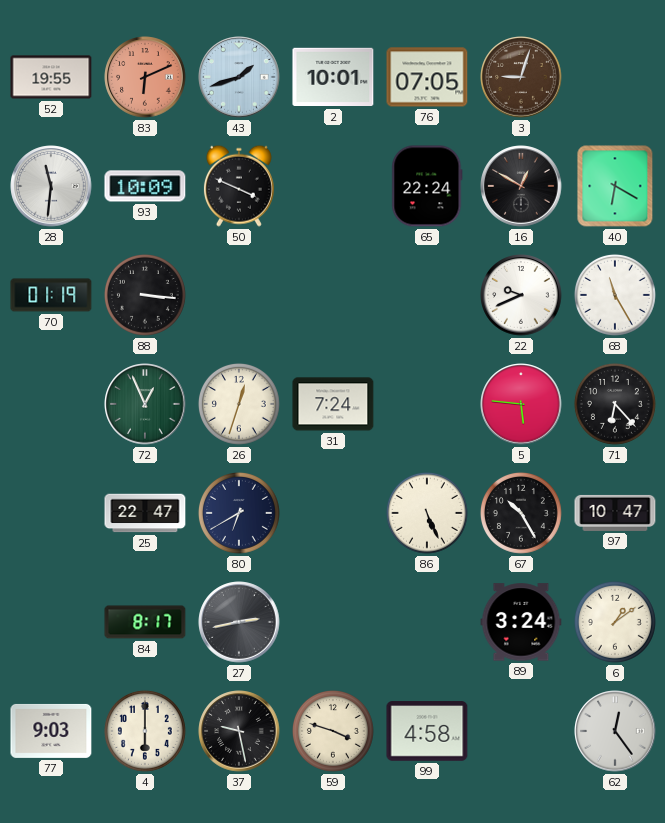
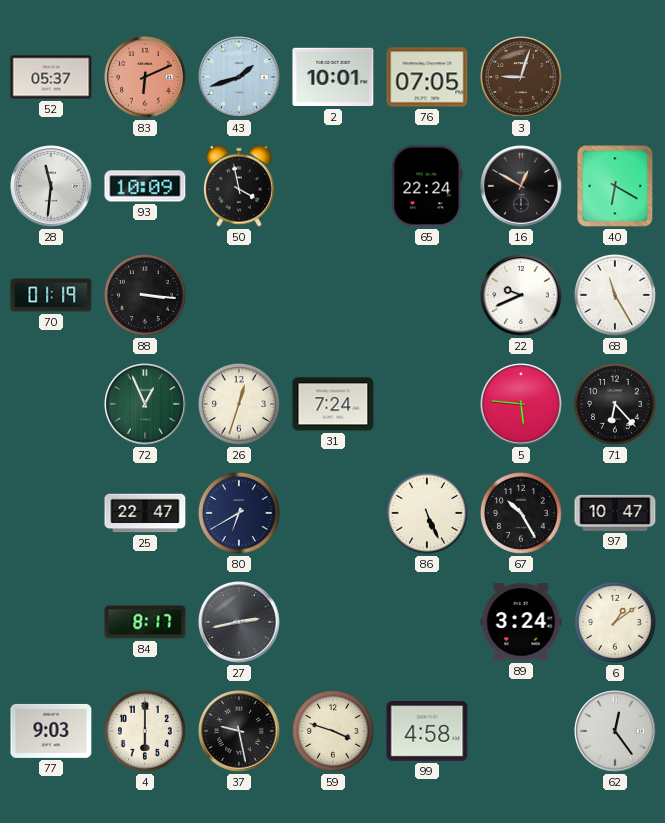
52: 19:55 -> 05:37 (51, 77)
50: 3:49 -> 3:58 (239, 186)
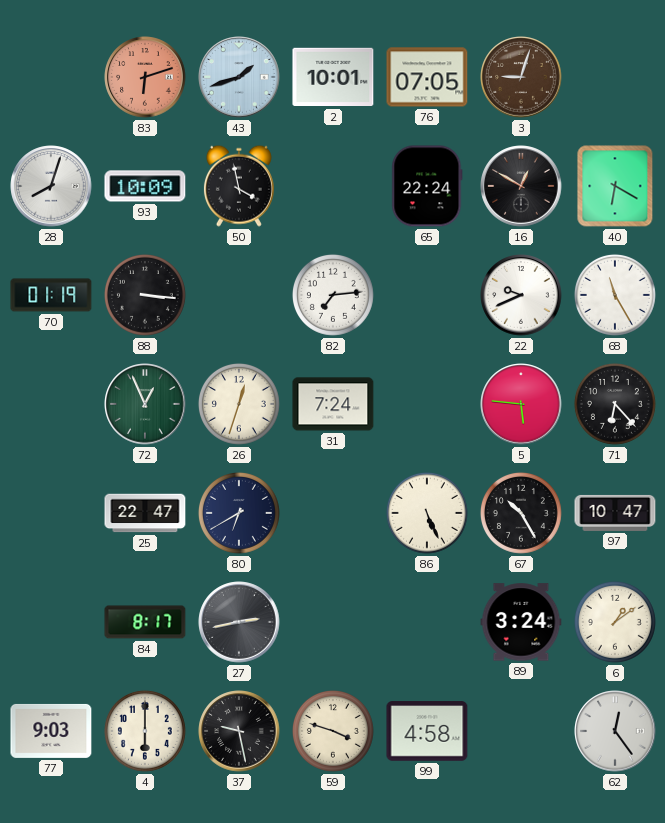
52: 05:37 -> none (51, 77)
83: 6:11 -> 6:12 (145, 77)
28: 11:31 -> 8:03 (51, 186)
82: none -> 7:14 (333, 295)
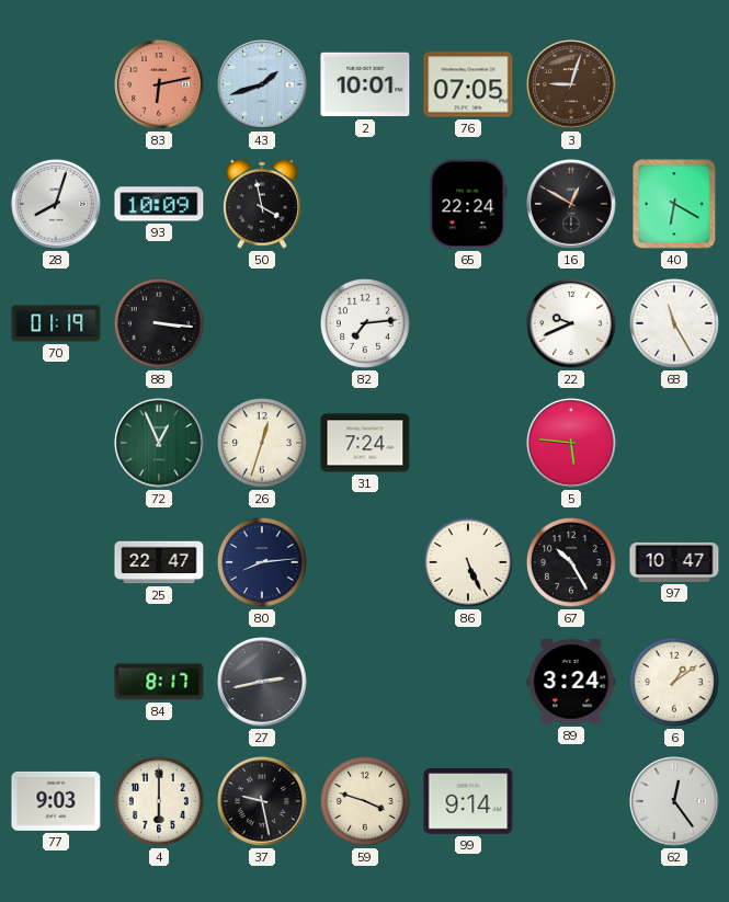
83: 6:12 -> 6:13 (159, 84)
71: 6:23 -> none (615, 404)
80: 6:40 -> 8:14 (262, 562)
99: 4:58 -> 9:14 (468, 801)
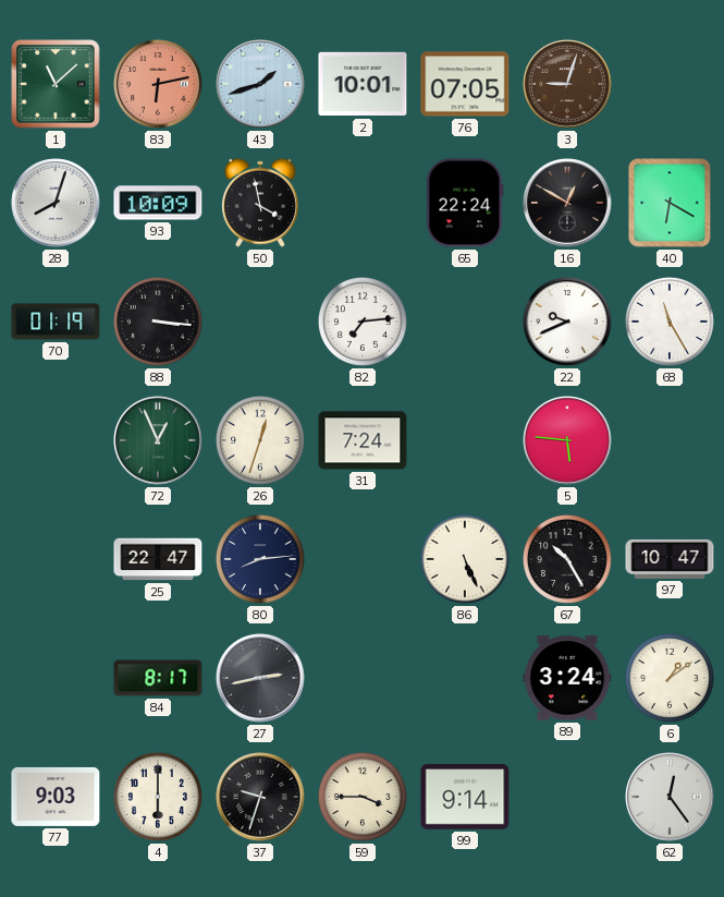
1: none -> 11:08 (56, 84)
37: 9:28 -> 9:33 (260, 797)
59: 3:48 -> 3:45 (363, 797)
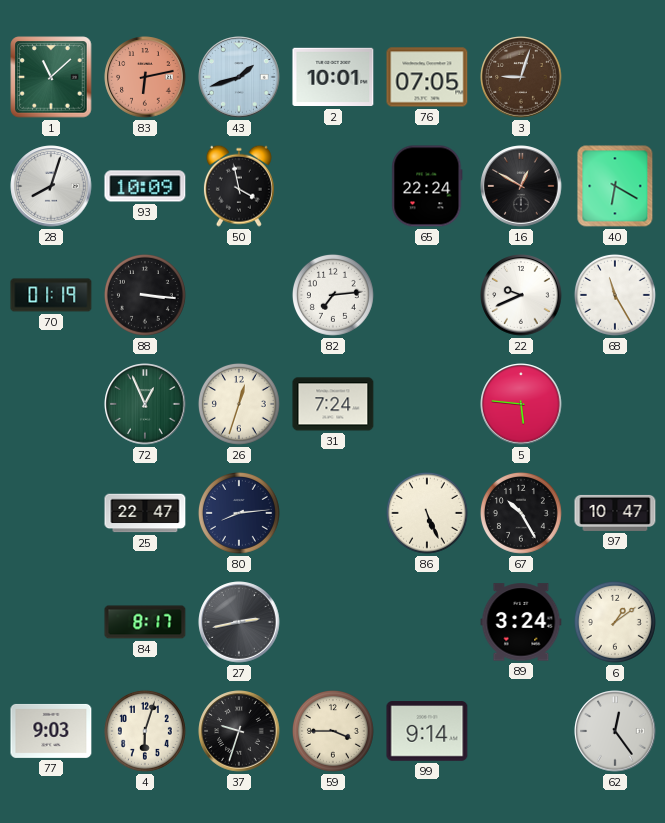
4: 6:00 -> 6:03 (145, 731)
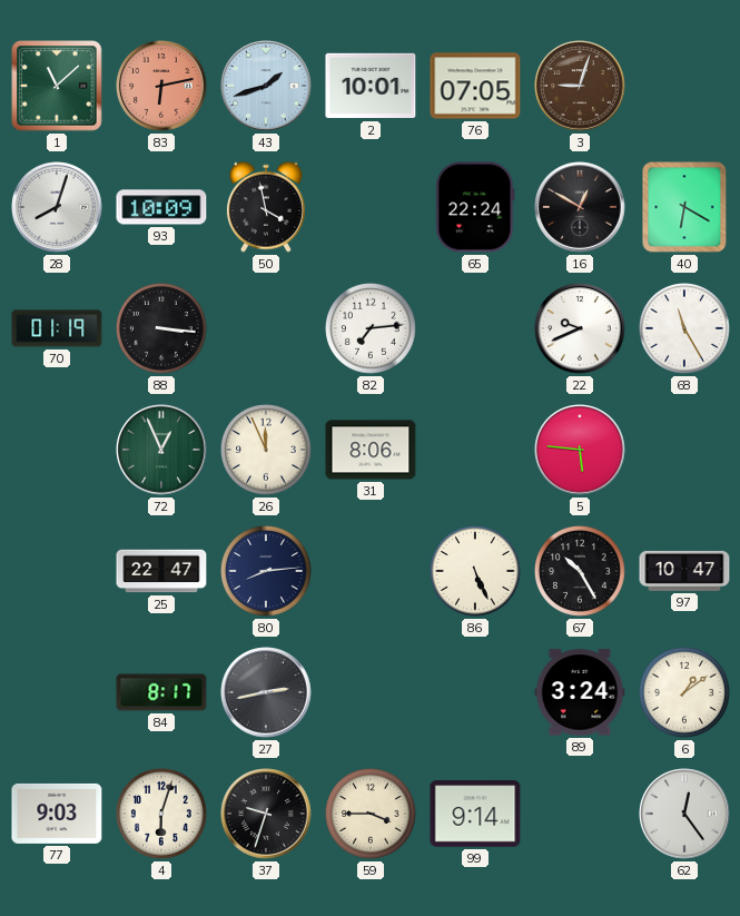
26: 12:33 -> 11:56 (266, 450)
31: 7:24 -> 8:06 (371, 450)
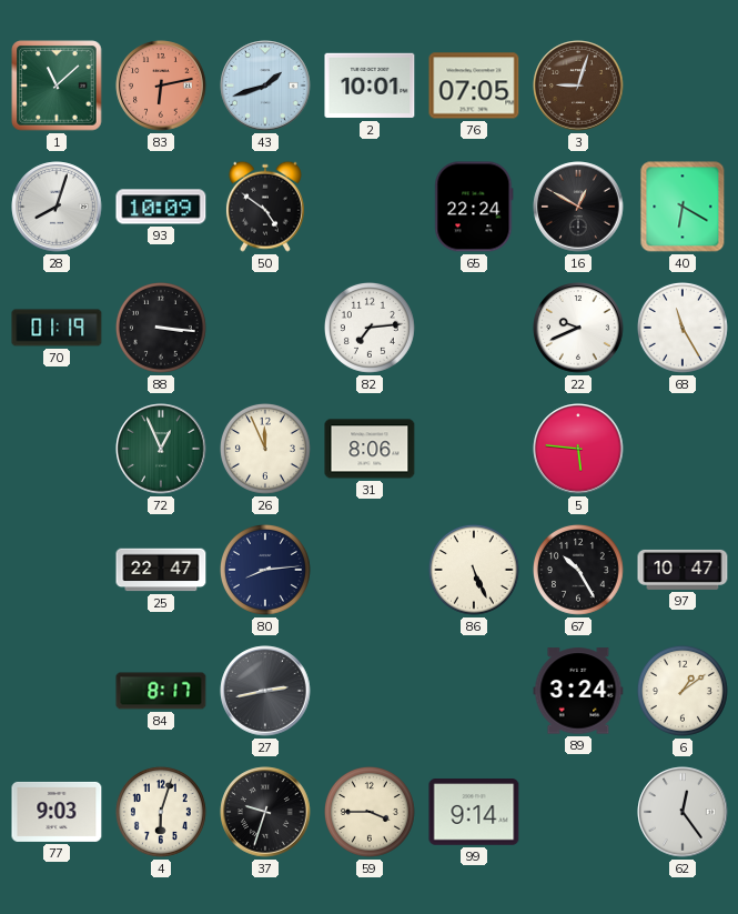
50: 3:58 -> 4:51 (265, 207)
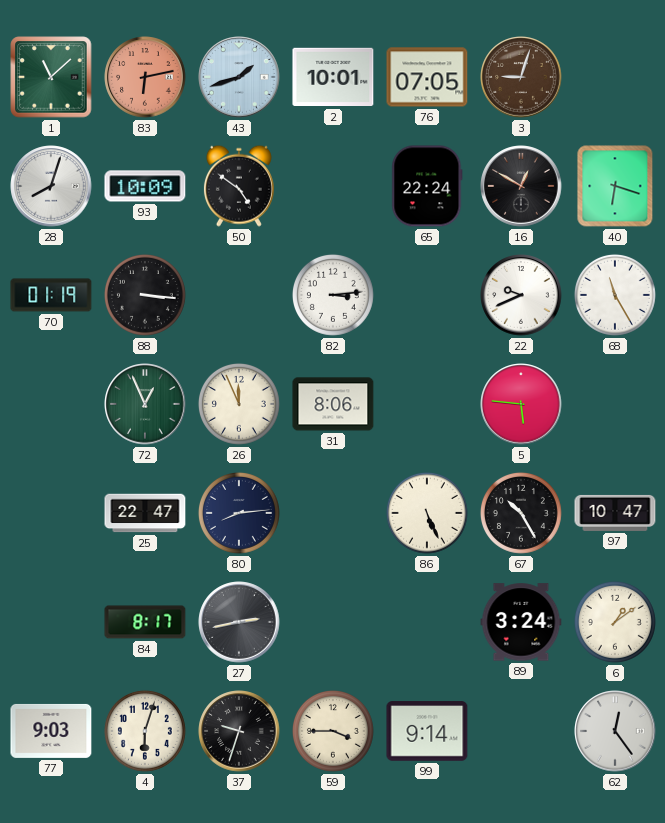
40: 6:20 -> 6:18 (615, 186)
82: 7:14 -> 3:14 (333, 295)
